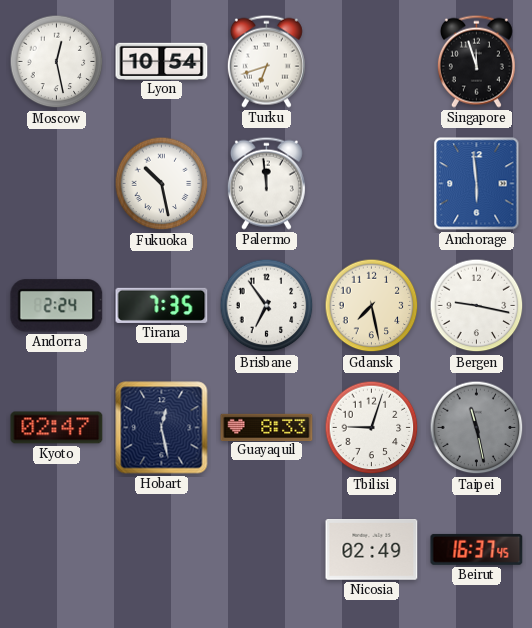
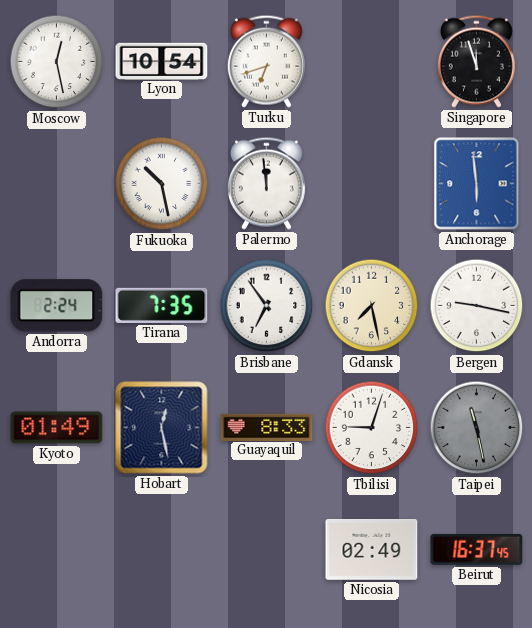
Kyoto: 02:47 -> 01:49 (57, 428)
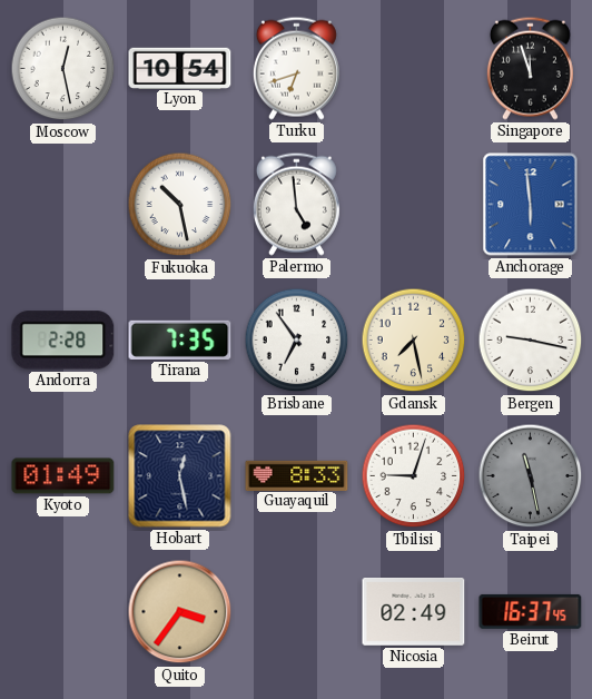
Palermo: 11:59 -> 4:59 (296, 204)
Andorra: 2:24 -> 2:28 (63, 341)
Quito: none -> 3:36 (180, 612)
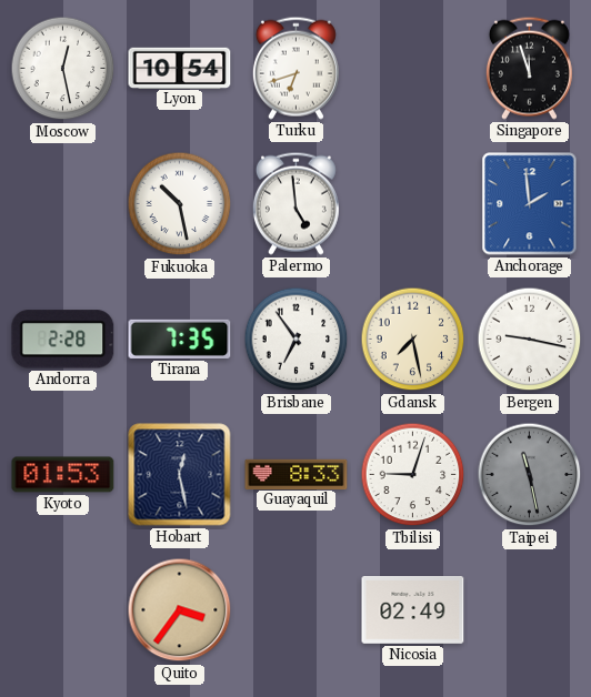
Anchorage: 5:59 -> 1:59 (530, 204)
Kyoto: 01:49 -> 01:53 (63, 475)
Beirut: 16:37 -> none (531, 611)
